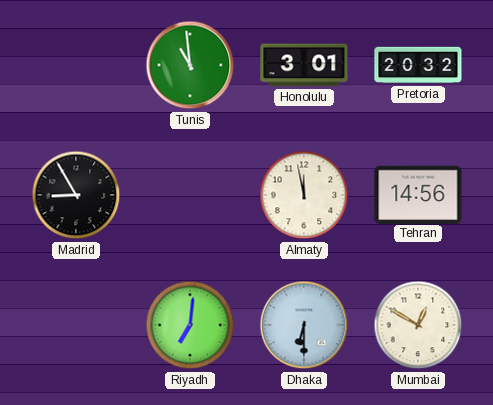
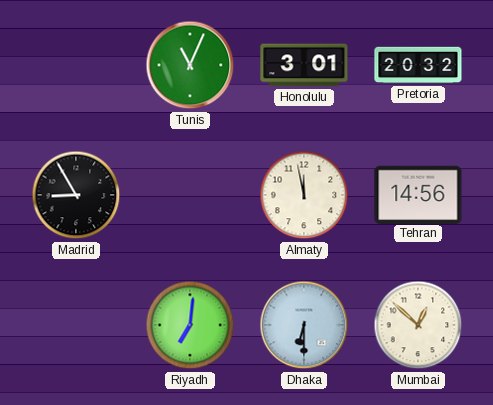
Tunis: 10:59 -> 11:04 (190, 65)
Mumbai: 12:50 -> 12:52 (418, 325)
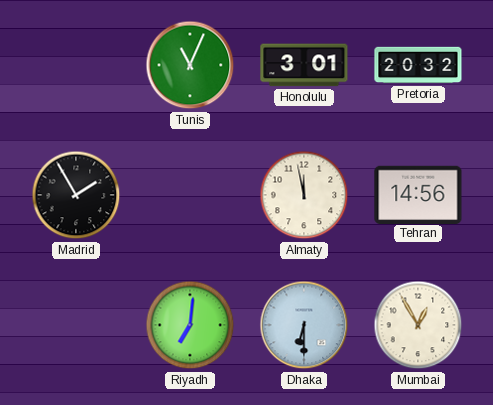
Madrid: 8:55 -> 1:55 (76, 195)
Mumbai: 12:52 -> 12:55 (418, 325)
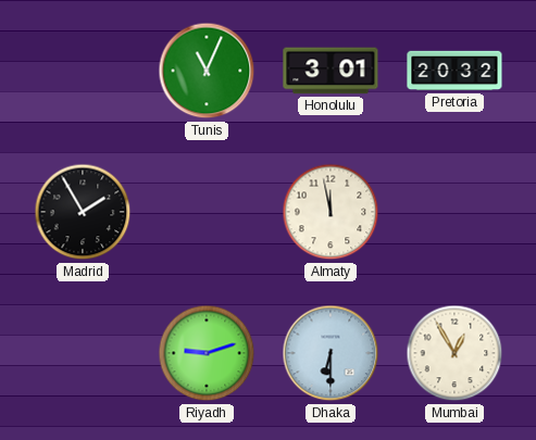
Tehran: 14:56 -> none (418, 194)
Riyadh: 7:01 -> 9:12 (207, 353)
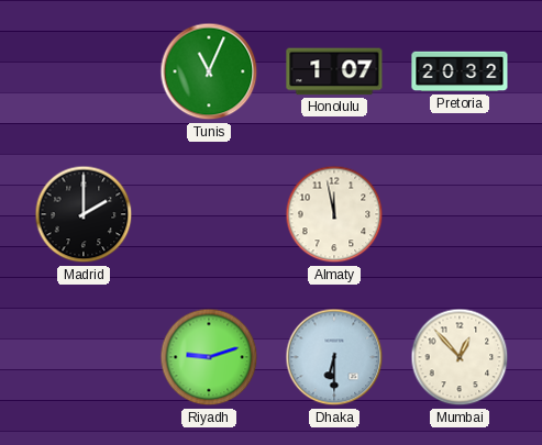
Honolulu: 3:01 -> 1:07 (334, 71)
Madrid: 1:55 -> 2:00 (84, 214)
Mumbai: 12:55 -> 12:53 (460, 357)
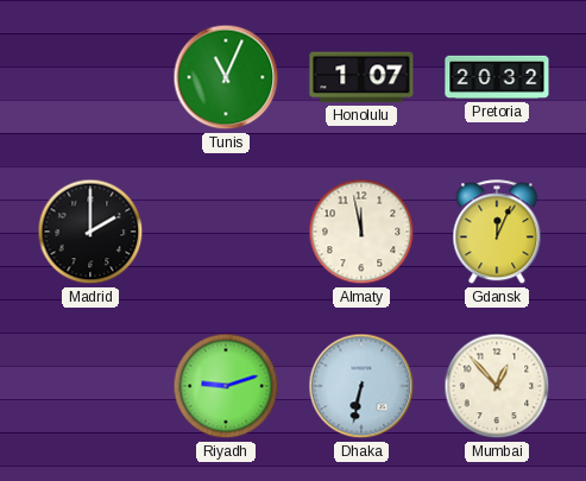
Gdansk: none -> 12:04 (497, 233)
Dhaka: 6:30 -> 6:32 (361, 386)
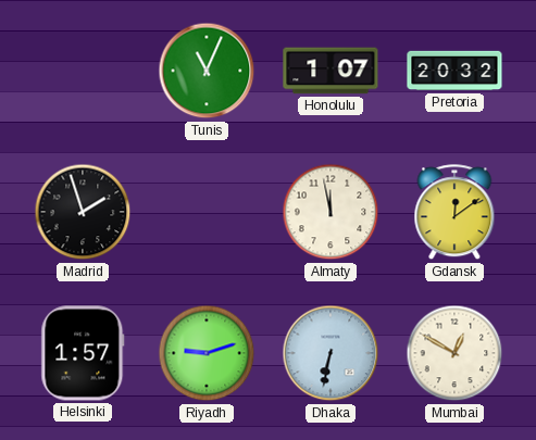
Madrid: 2:00 -> 1:57 (83, 212)
Gdansk: 12:04 -> 12:09 (454, 213)
Helsinki: none -> 1:57 (83, 353)
Mumbai: 12:53 -> 12:50 (454, 353)
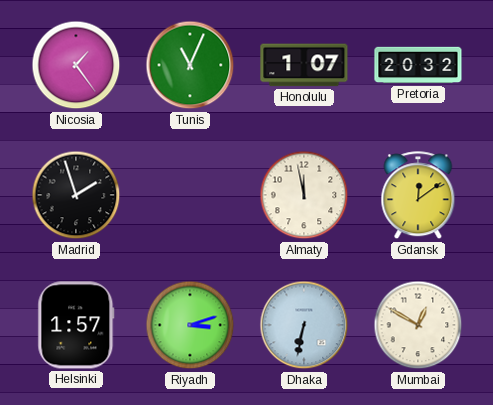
Nicosia: none -> 1:24 (76, 65)
Riyadh: 9:12 -> 3:12 (190, 325)
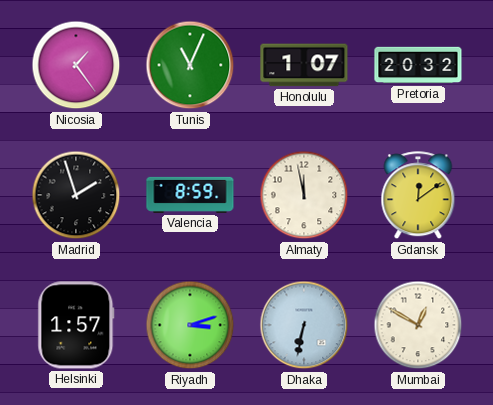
Valencia: none -> 8:59 (190, 195)
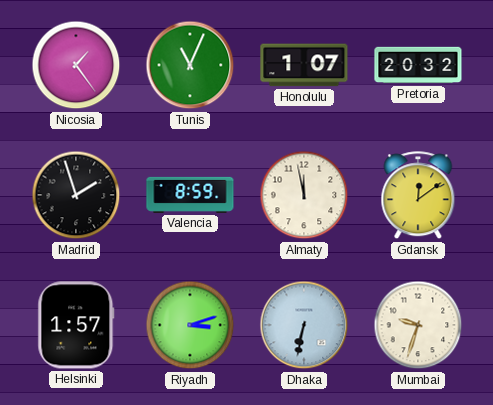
Mumbai: 12:50 -> 9:33 (418, 325)
